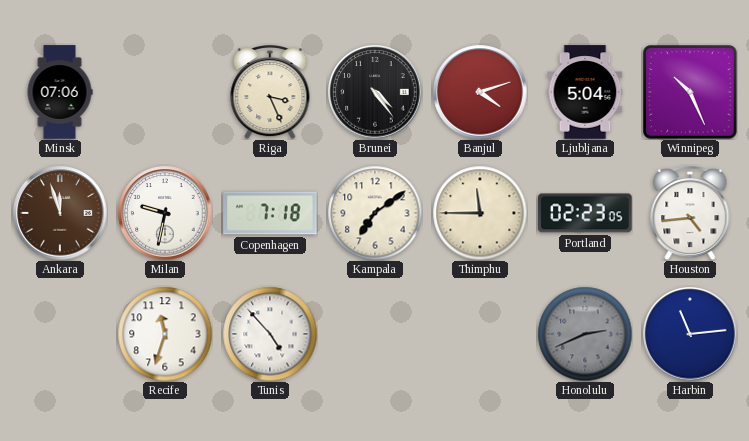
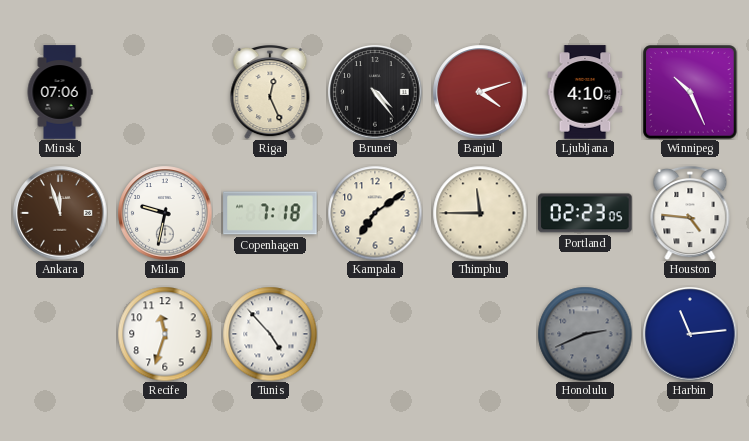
Riga: 3:26 -> 12:26 (270, 92)
Ljubljana: 5:04 -> 4:10 (585, 92)
Houston: 4:44 -> 4:46 (690, 213)
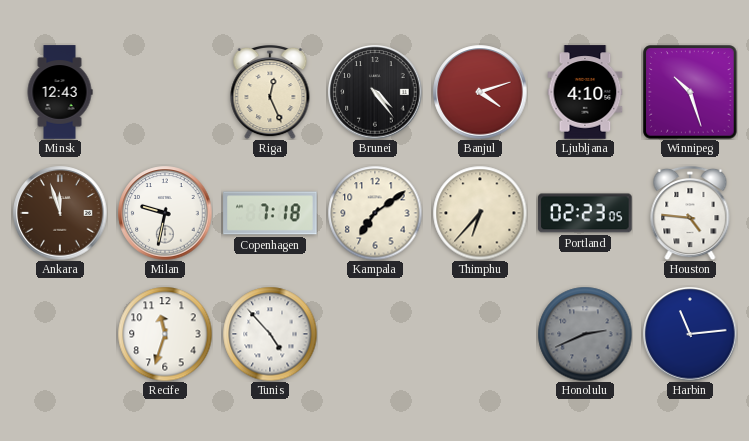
Minsk: 07:06 -> 12:43 (60, 92)
Winnipeg: 10:26 -> 10:27 (690, 92)
Thimphu: 11:45 -> 6:37 (480, 213)
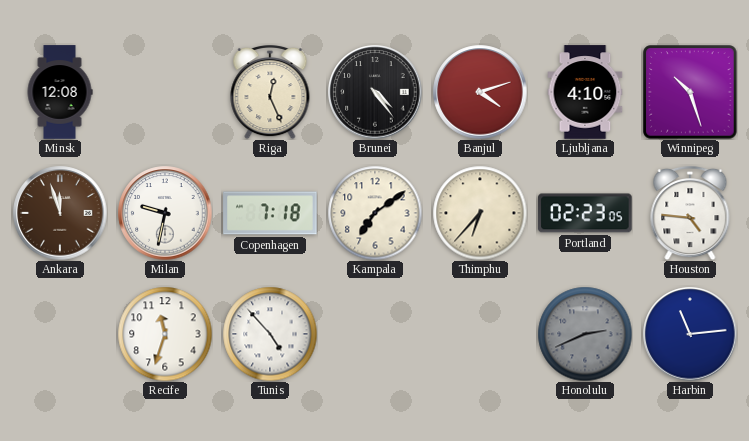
Minsk: 12:43 -> 12:08 (60, 92)
